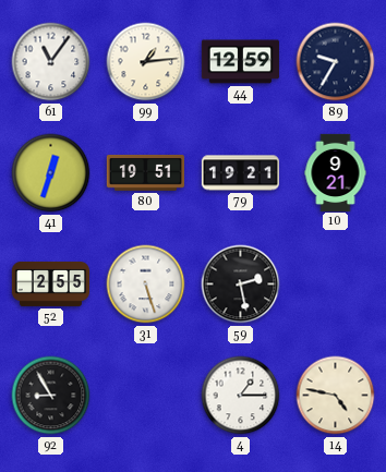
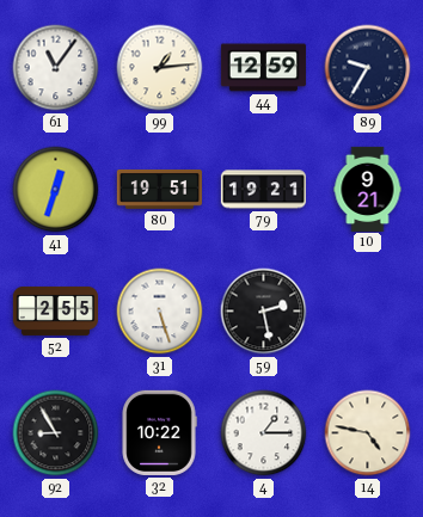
32: none -> 10:22 (159, 432)
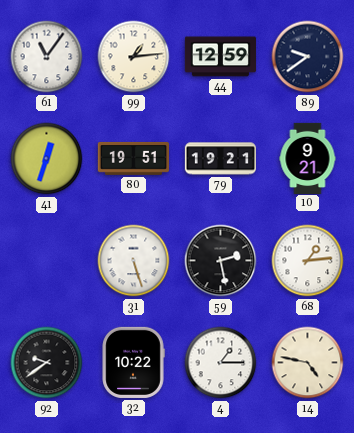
89: 9:35 -> 9:39 (308, 57)
52: 2:55 -> none (55, 310)
68: none -> 1:14 (308, 261)
92: 8:55 -> 9:39 (47, 363)
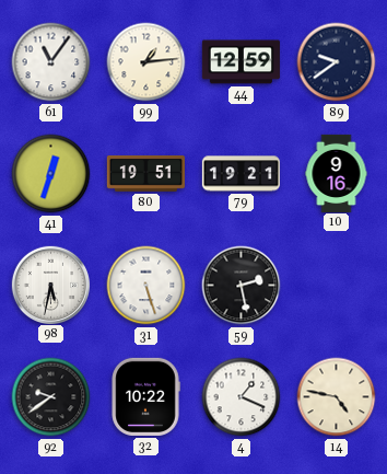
10: 9:21 -> 9:16 (337, 173)
98: none -> 5:32 (50, 285)
68: 1:14 -> none (308, 261)
4: 1:15 -> 1:19 (242, 397)
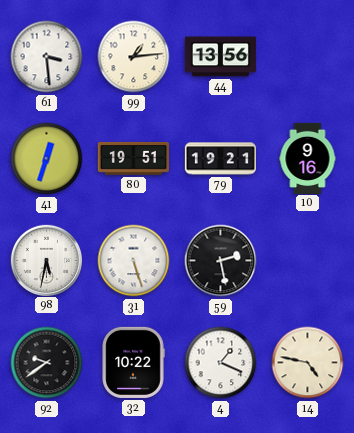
61: 11:06 -> 3:29 (47, 57)
44: 12:59 -> 13:56 (220, 57)
89: 9:39 -> none (337, 62)
